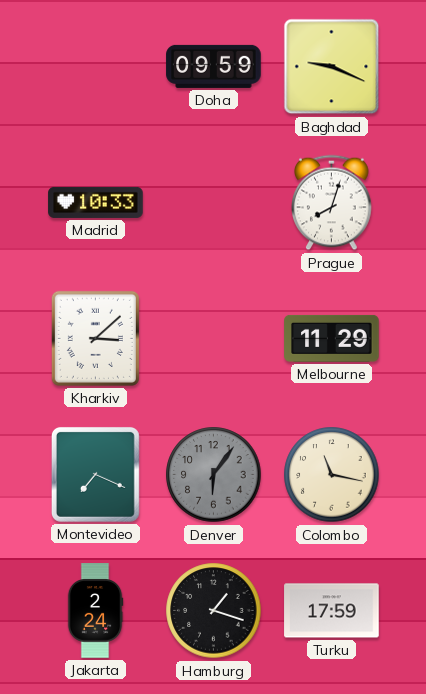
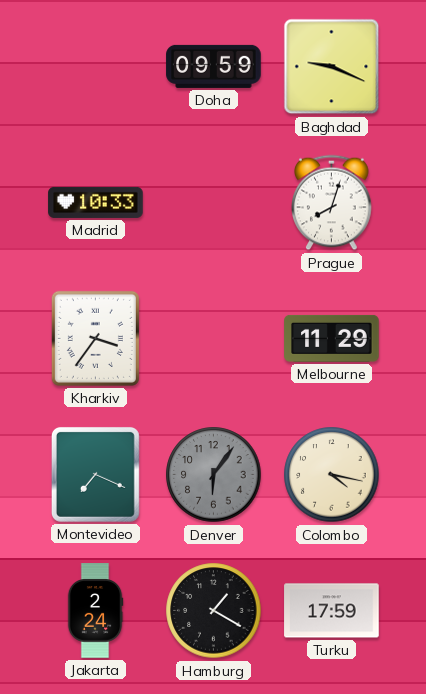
Kharkiv: 3:08 -> 3:36 (95, 338)
Colombo: 11:17 -> 4:17 (332, 475)
Hamburg: 1:18 -> 1:20 (214, 611)
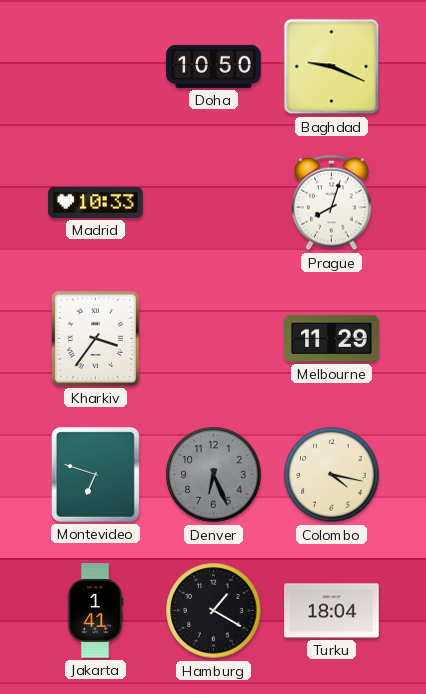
Doha: 09:59 -> 10:50 (214, 66)
Montevideo: 7:19 -> 6:48 (95, 474)
Denver: 6:06 -> 6:26 (214, 475)
Jakarta: 2:24 -> 1:41 (95, 611)
Turku: 17:59 -> 18:04 (332, 611)
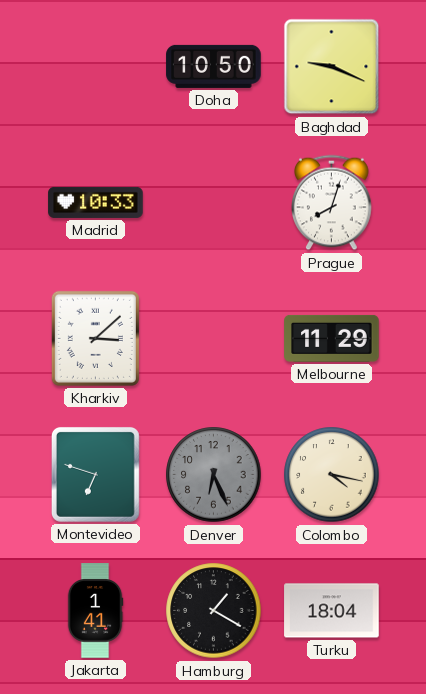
Kharkiv: 3:36 -> 3:08 (95, 338)
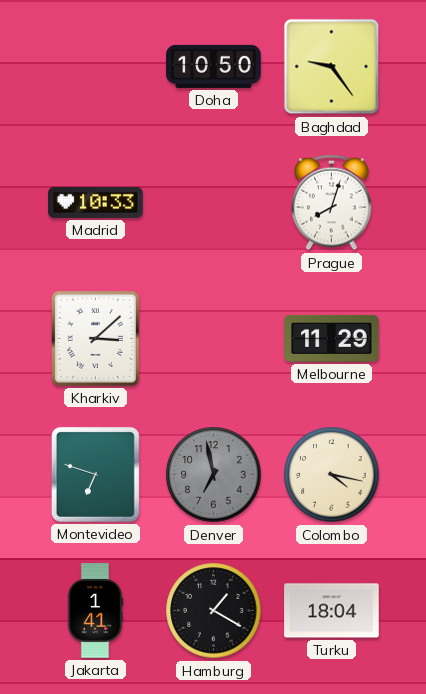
Baghdad: 9:19 -> 9:24 (332, 67)
Denver: 6:26 -> 6:58 (214, 475)
